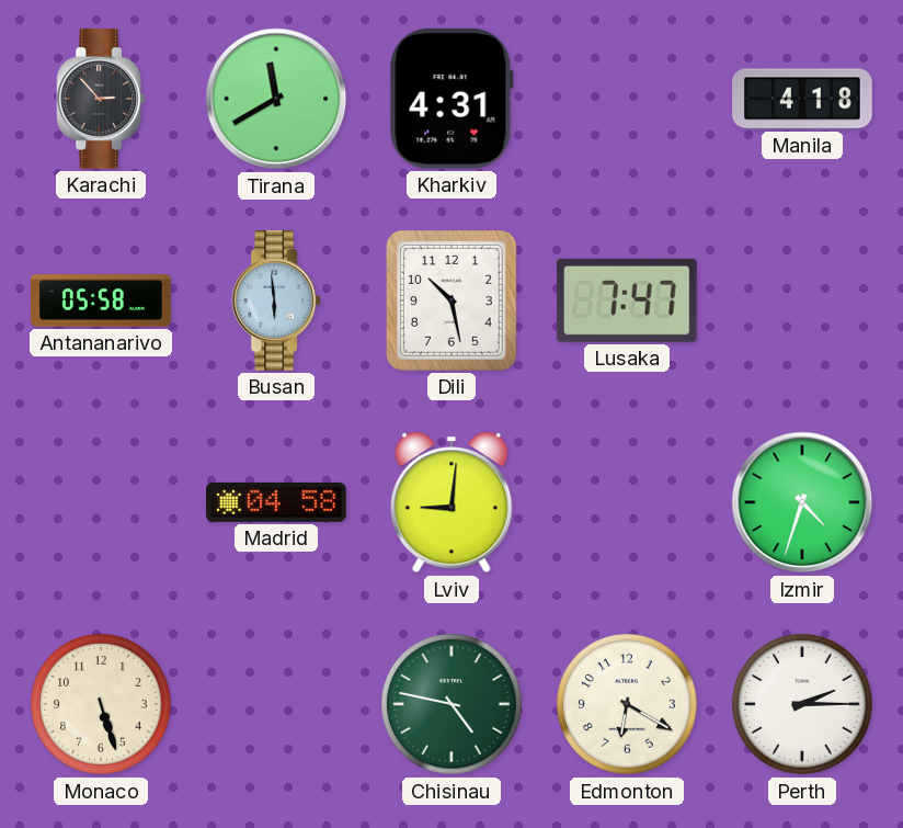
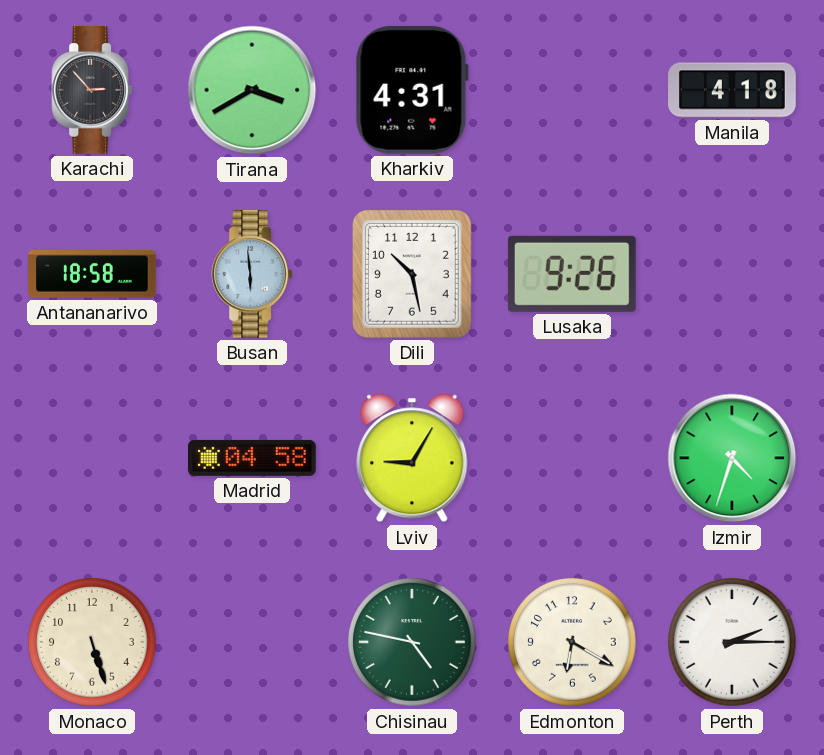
Tirana: 11:40 -> 3:40 (252, 90)
Antananarivo: 05:58 -> 18:58 (92, 274)
Lusaka: 7:47 -> 9:26 (572, 274)
Lviv: 9:01 -> 9:05 (412, 458)
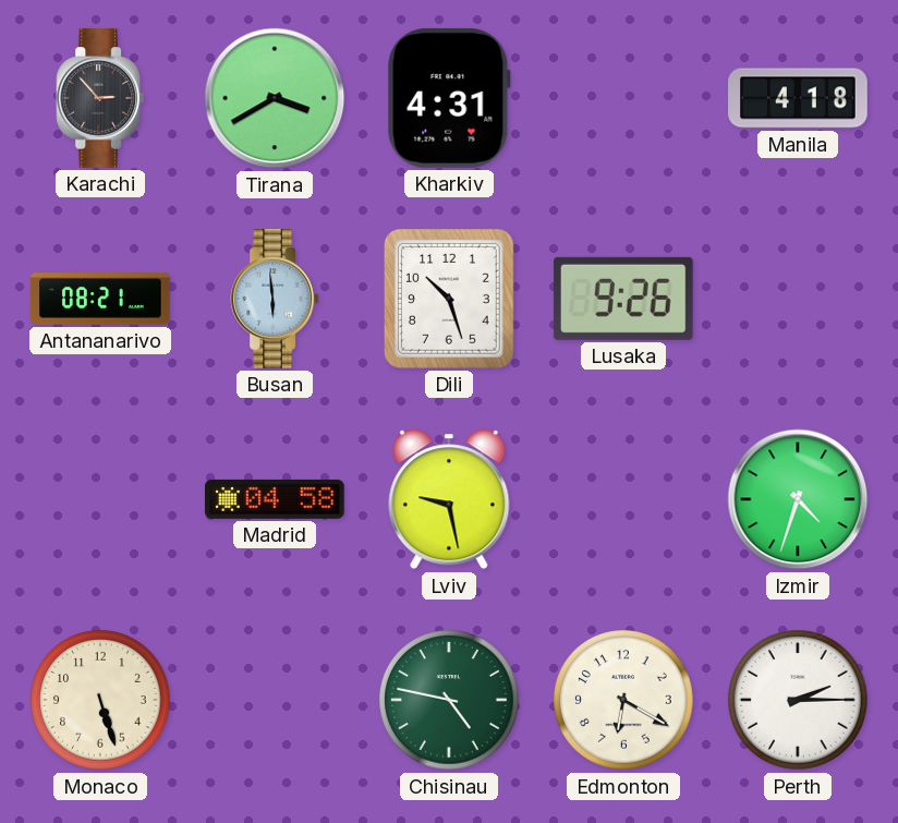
Antananarivo: 18:58 -> 08:21 (100, 299)
Dili: 10:28 -> 10:27 (449, 299)
Lviv: 9:05 -> 9:28 (449, 499)
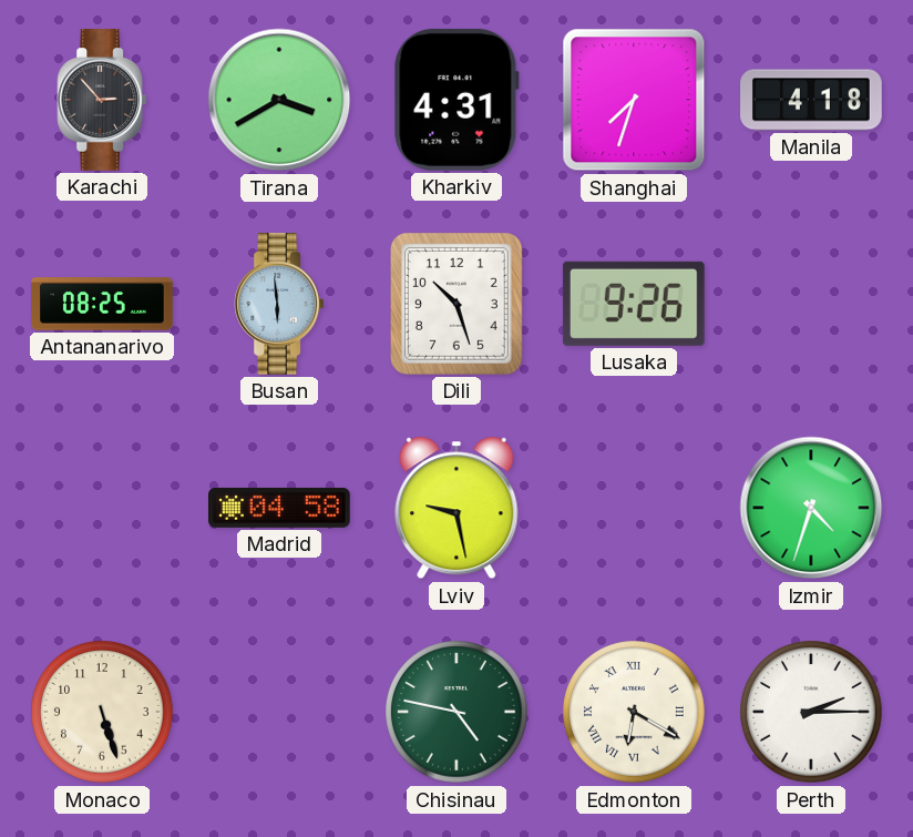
Shanghai: none -> 7:33 (634, 100)
Antananarivo: 08:21 -> 08:25 (102, 304)
Edmonton numerals: Arabic -> Roman (634, 712)
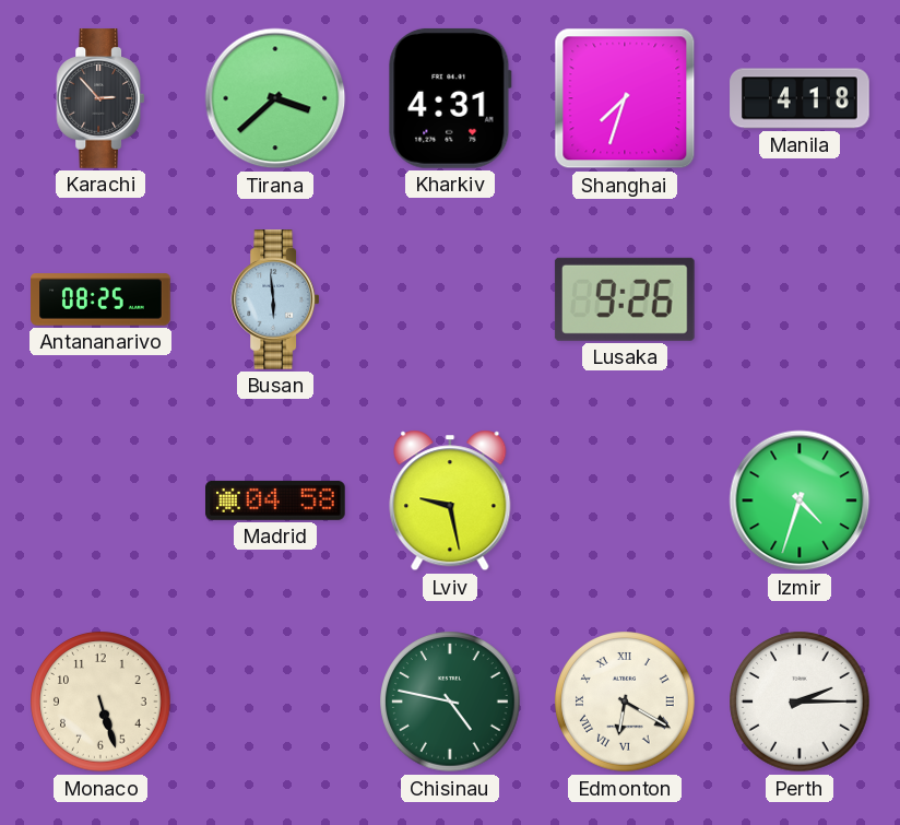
Tirana: 3:40 -> 3:38 (275, 98)
Dili: 10:27 -> none (456, 304)
